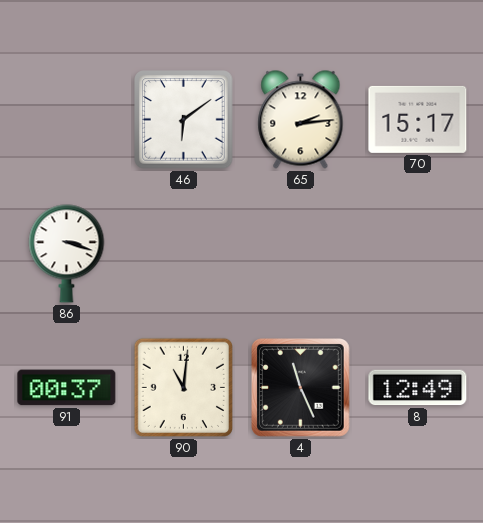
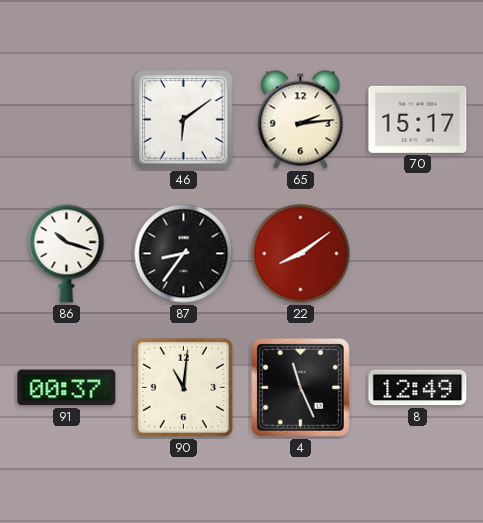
86: 3:18 -> 10:18 (67, 254)
87: none -> 8:36 (184, 254)
22: none -> 8:09 (301, 254)
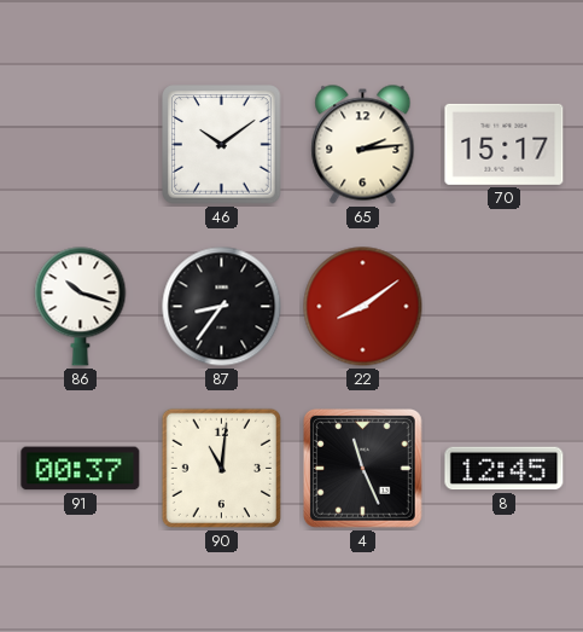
46: 6:09 -> 10:09 (222, 145)
8: 12:49 -> 12:45 (505, 469)
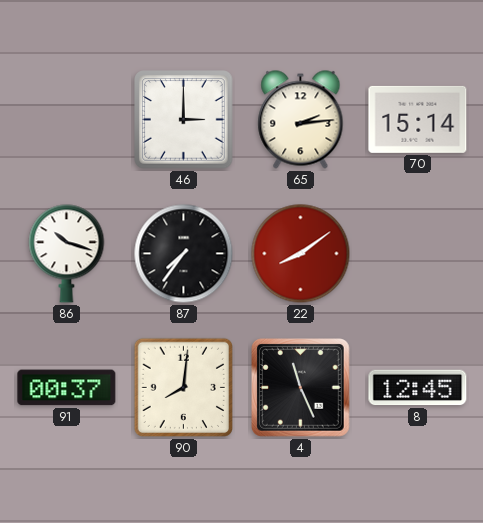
46: 10:09 -> 3:00 (184, 120)
70: 15:17 -> 15:14 (418, 119)
87: 8:36 -> 7:36 (184, 254)
90: 11:01 -> 8:01 (183, 387)
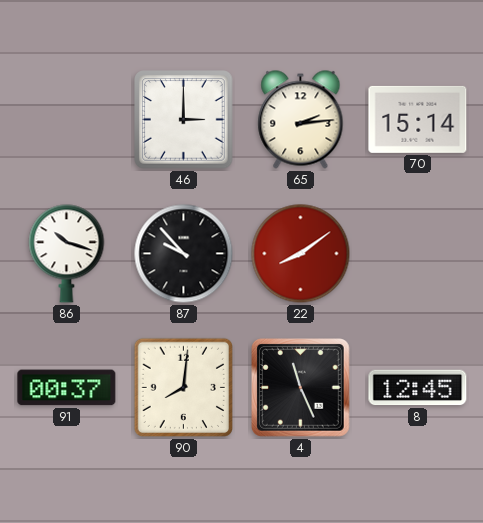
87: 7:36 -> 9:53 (184, 254)
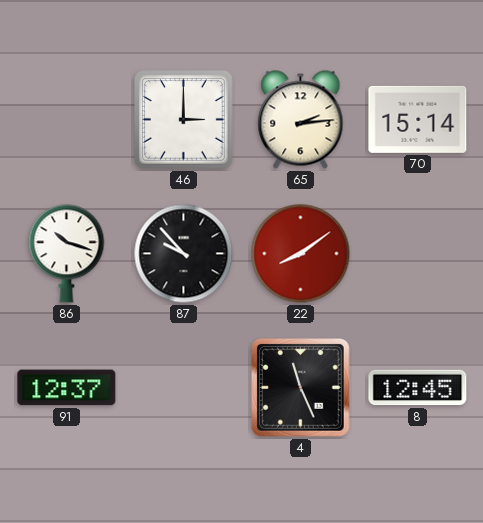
91: 00:37 -> 12:37 (67, 388)
90: 8:01 -> none (183, 387)
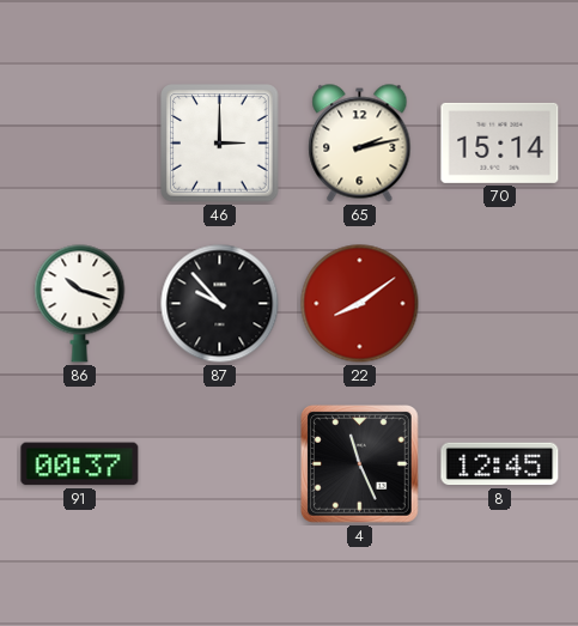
65: 2:14 -> 2:13 (360, 144)
91: 12:37 -> 00:37 (80, 464)
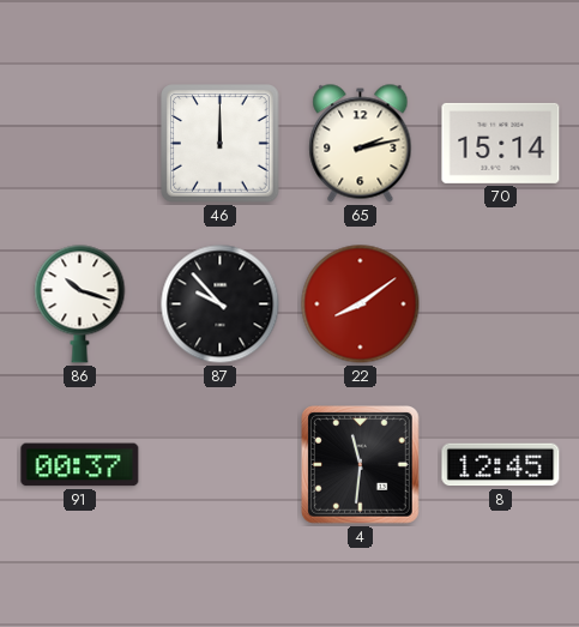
46: 3:00 -> 12:00 (221, 144)
4: 11:26 -> 11:31 (361, 465)
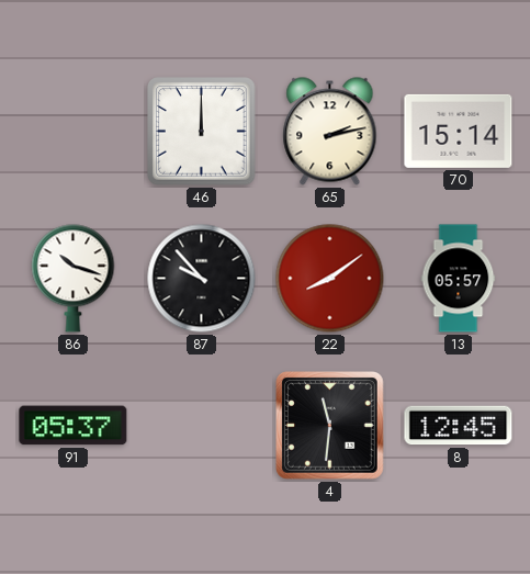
13: none -> 05:57 (459, 279)
91: 00:37 -> 05:37 (74, 426)
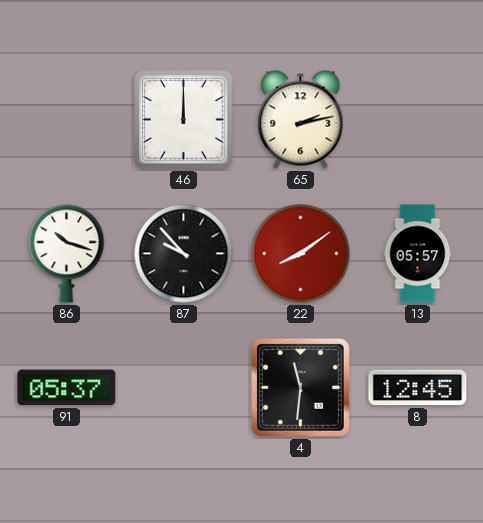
70: 15:14 -> none (459, 131)
